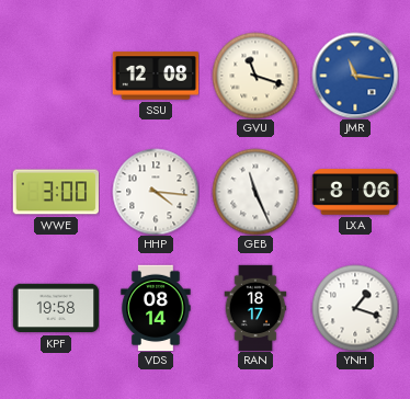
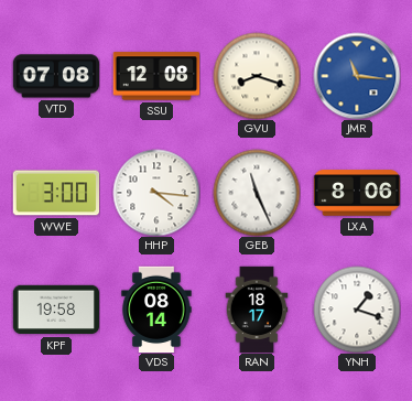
VTD: none -> 07:08 (56, 76)
GVU: 11:18 -> 8:18 (257, 76)
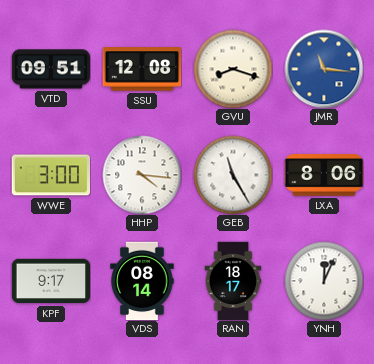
VTD: 07:08 -> 09:51 (51, 69)
GEB: 11:26 -> 11:25 (233, 175)
KPF: 19:58 -> 9:17 (51, 281)
YNH: 1:18 -> 12:04 (324, 281)
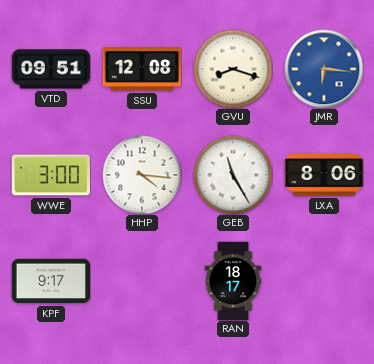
JMR: 11:16 -> 6:16 (324, 69)
VDS: 08:14 -> none (142, 281)
YNH: 12:04 -> none (324, 281)
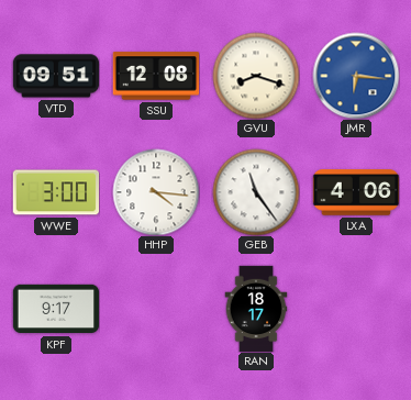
GEB: 11:25 -> 11:24 (256, 192)
LXA: 8:06 -> 4:06 (355, 192)
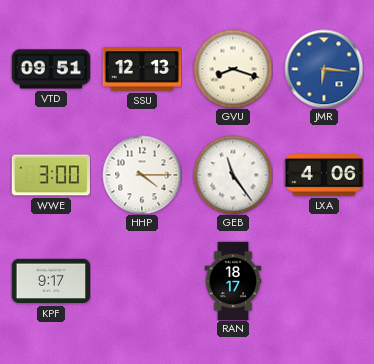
SSU: 12:08 -> 12:13 (142, 69)
HHP: 4:16 -> 4:15 (142, 175)
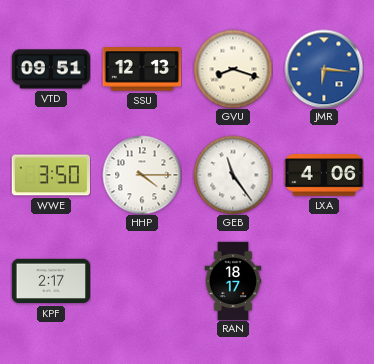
WWE: 3:00 -> 3:50 (51, 175)
KPF: 9:17 -> 2:17 (51, 281)
